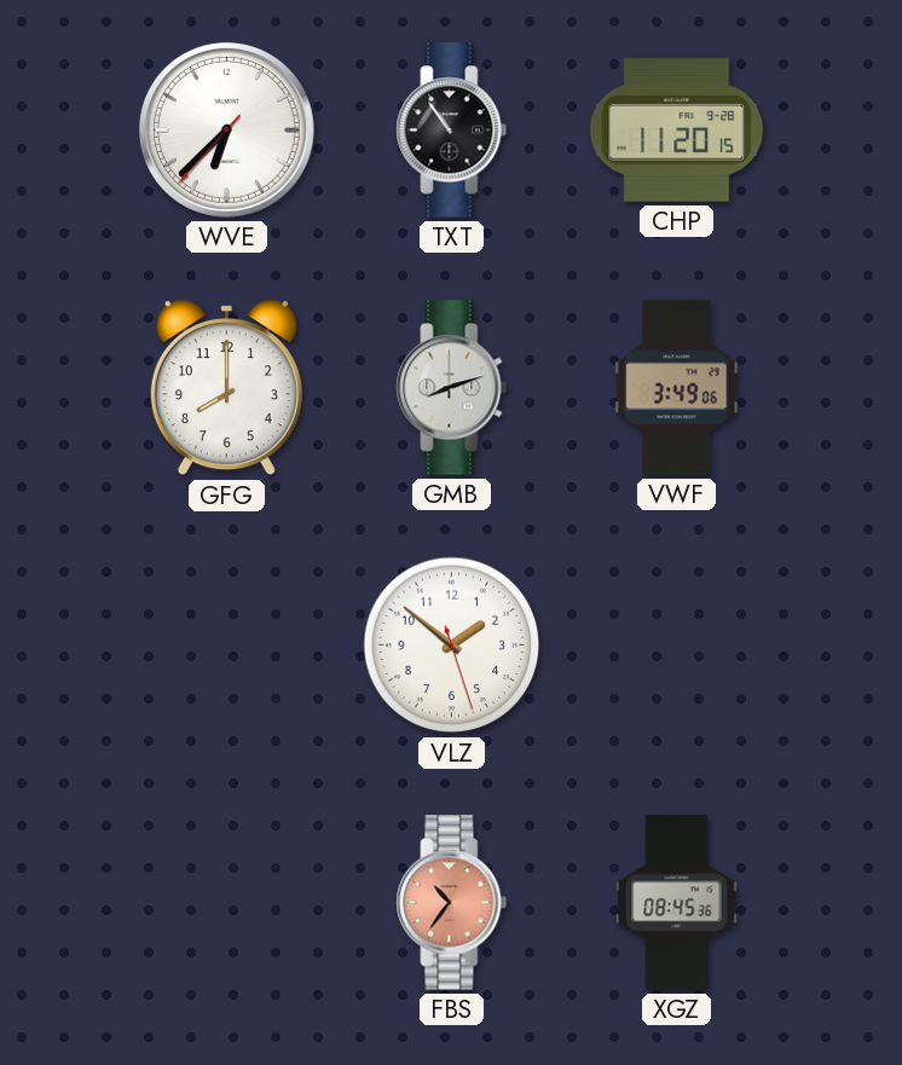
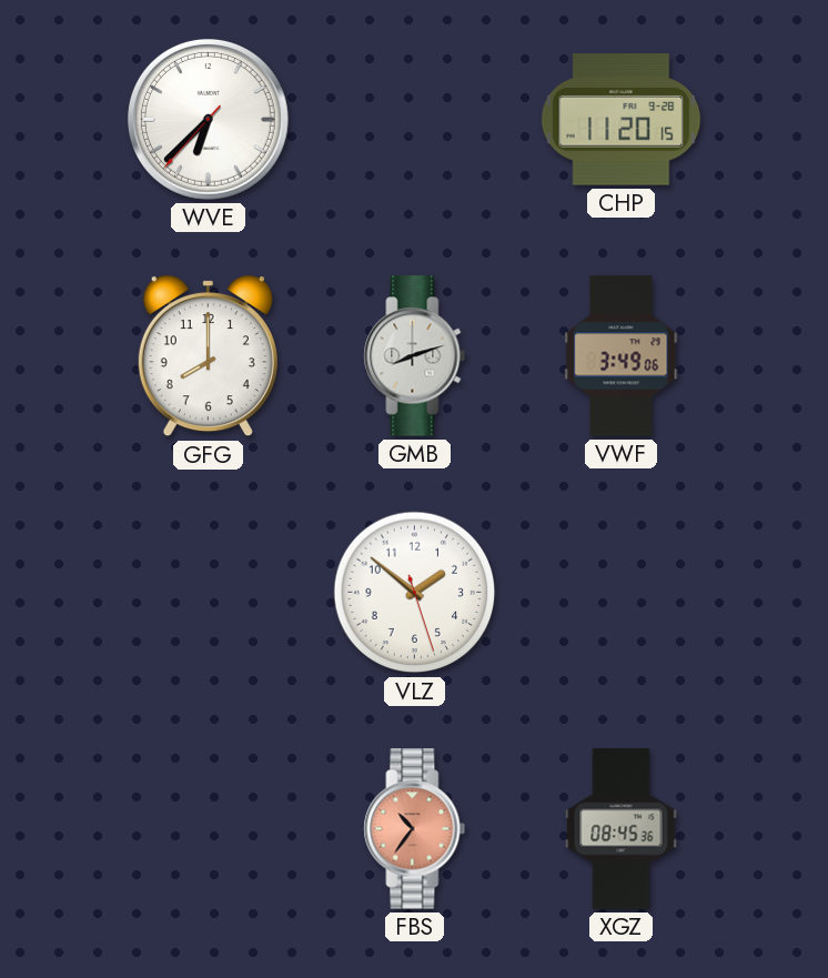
TXT: 10:54 -> none (452, 131)
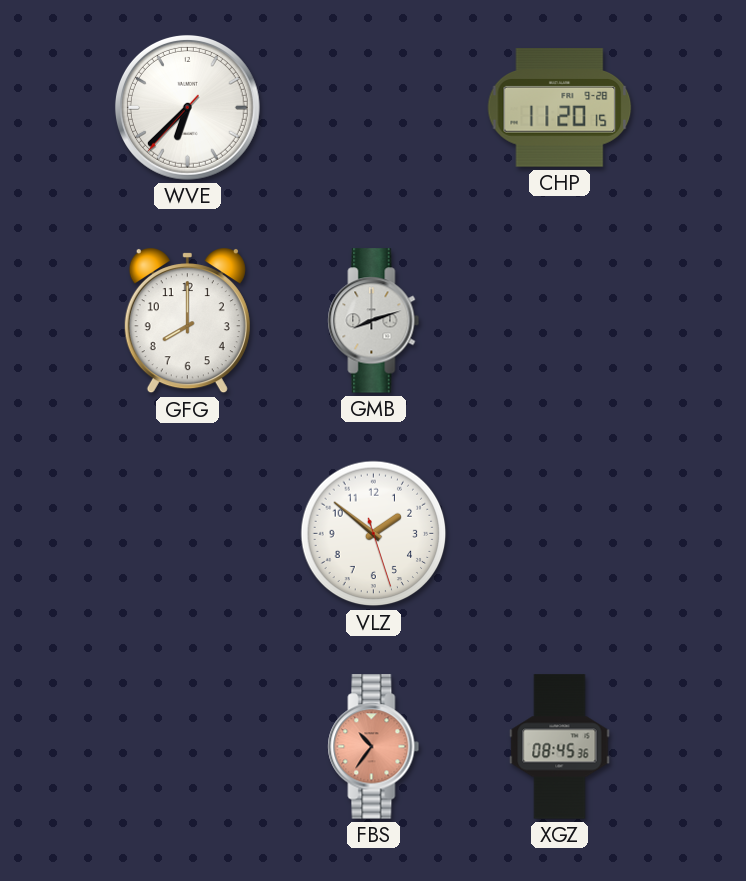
VWF: 3:49 -> none (622, 356)
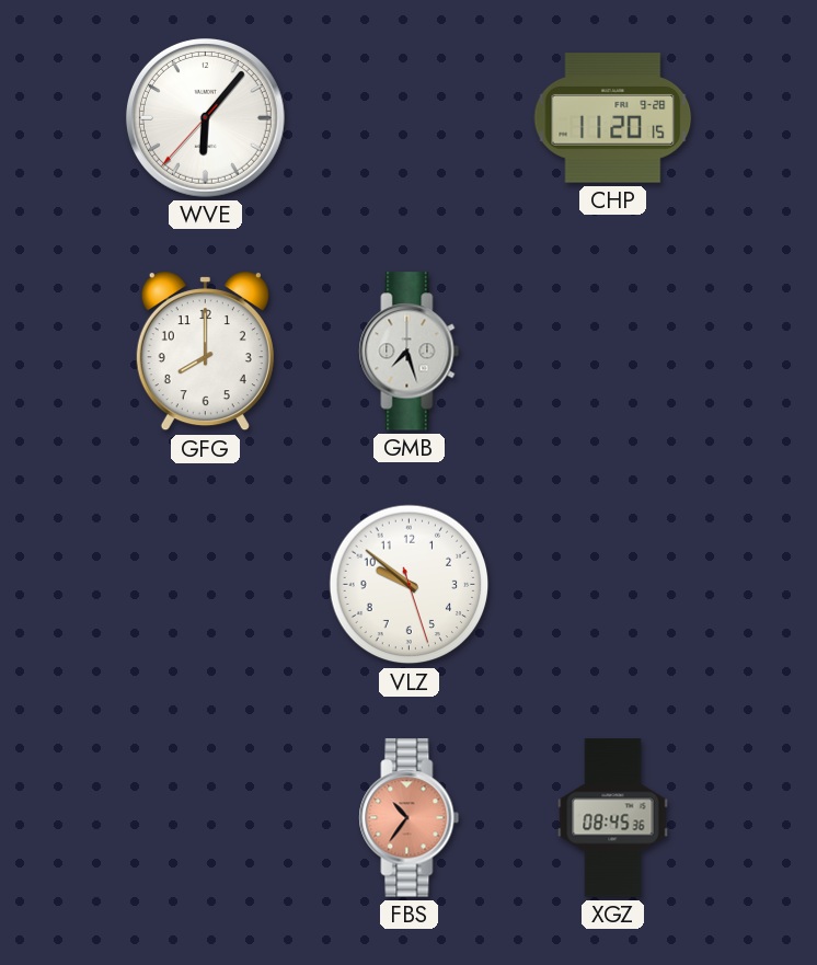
WVE: 6:37 -> 6:06 (205, 117)
GMB: 8:12 -> 7:27 (410, 352)
VLZ: 1:51 -> 9:51 (410, 585)
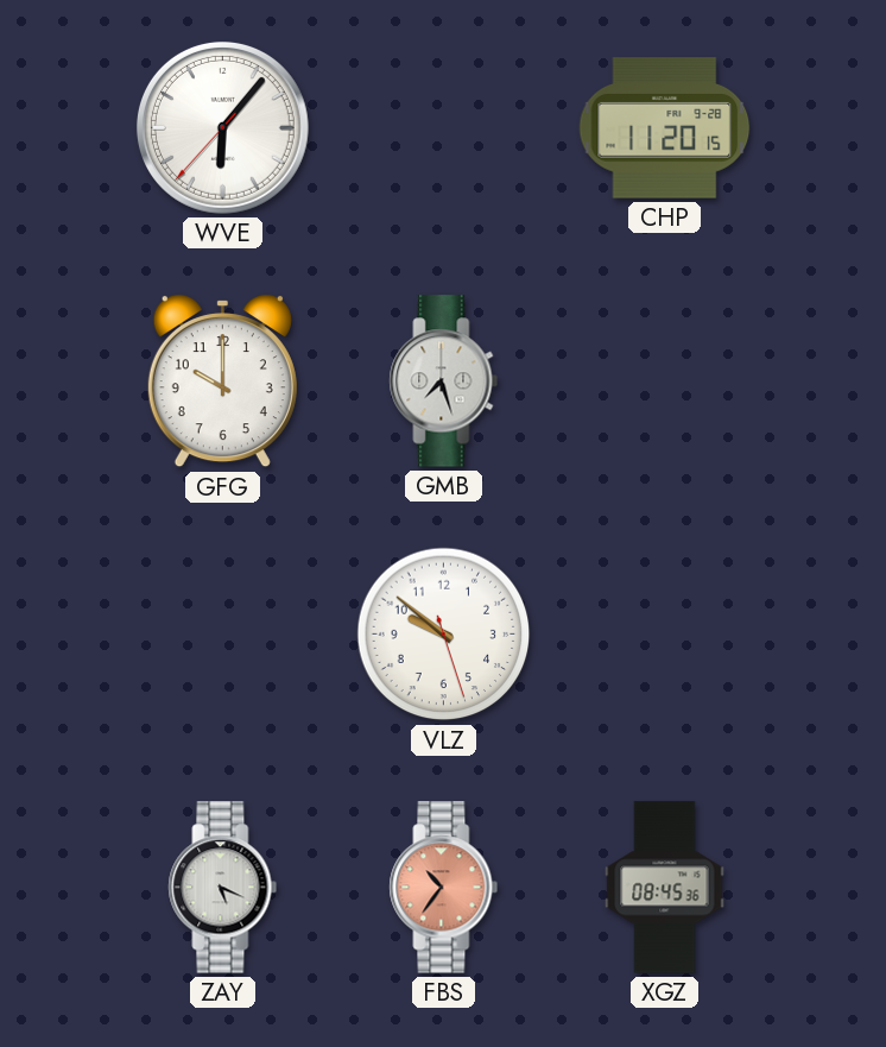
GFG: 8:00 -> 10:00 (222, 383)
ZAY: none -> 5:19 (223, 888)
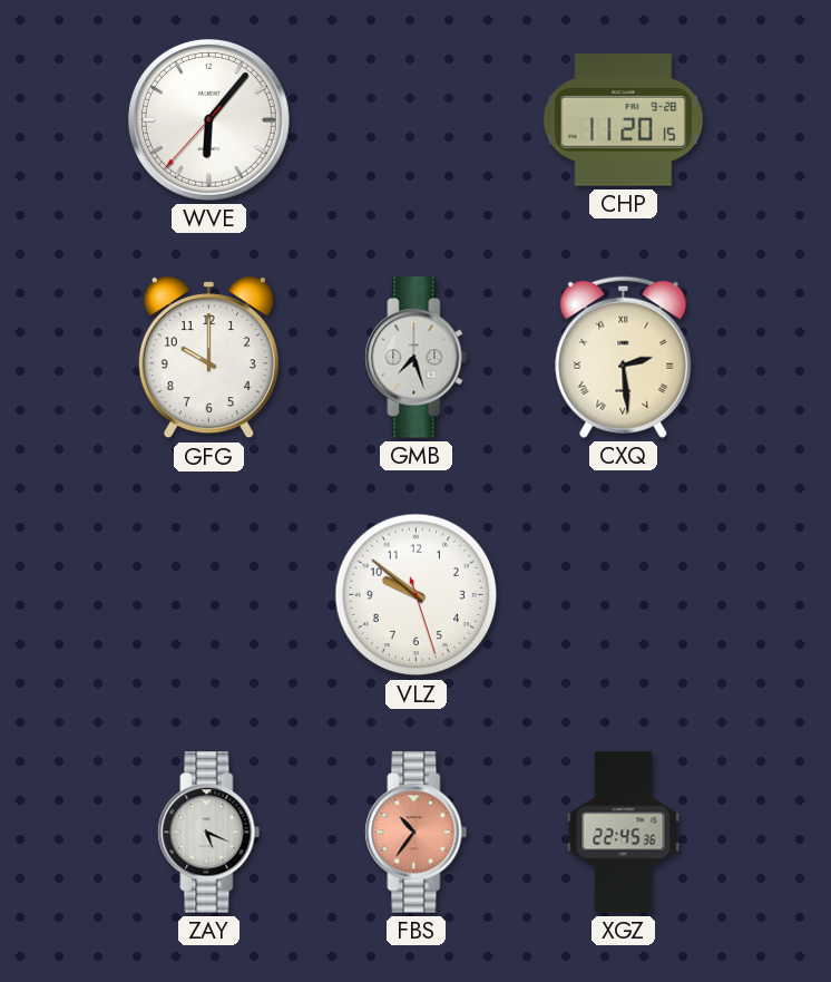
CXQ: none -> 2:29 (624, 357)
XGZ: 08:45 -> 22:45 (624, 833)
